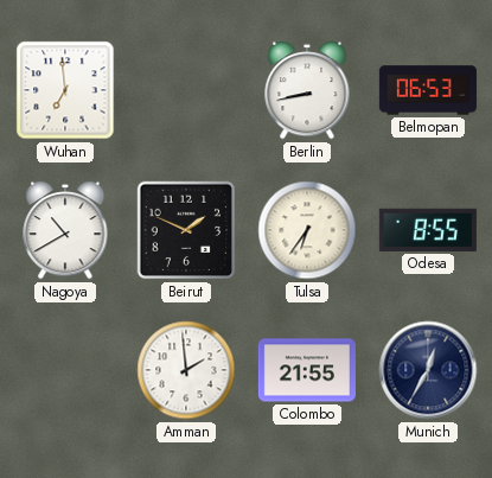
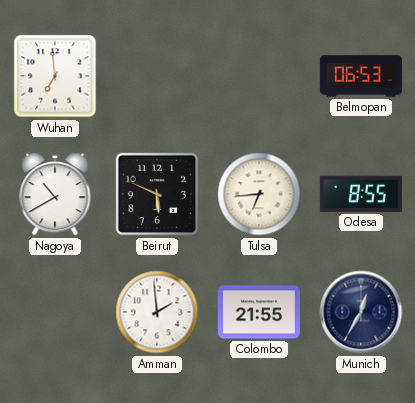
Berlin: 8:43 -> none (307, 90)
Beirut: 1:49 -> 5:49 (157, 194)
Tulsa: 6:36 -> 6:44 (259, 194)
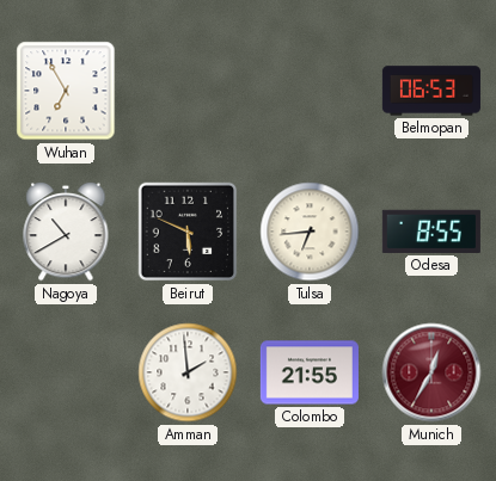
Wuhan: 6:59 -> 6:55 (66, 91)
Munich dial: navy -> burgundy (431, 372)
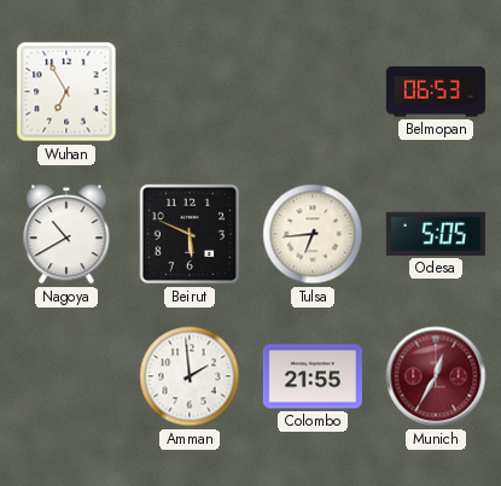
Odesa: 8:55 -> 5:05 (436, 234)
